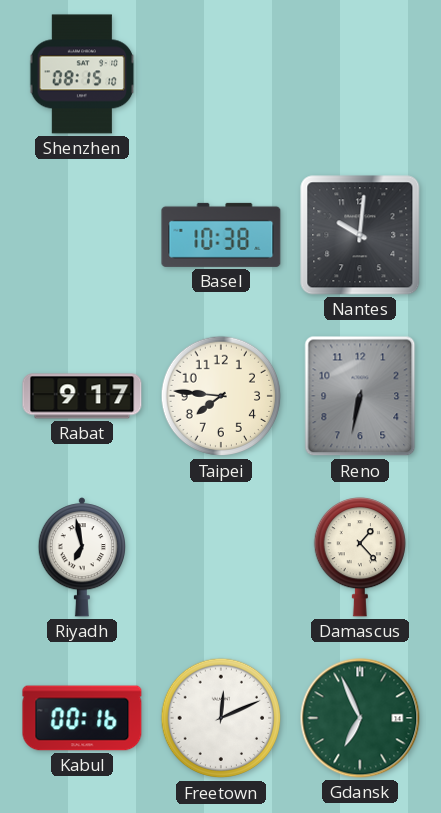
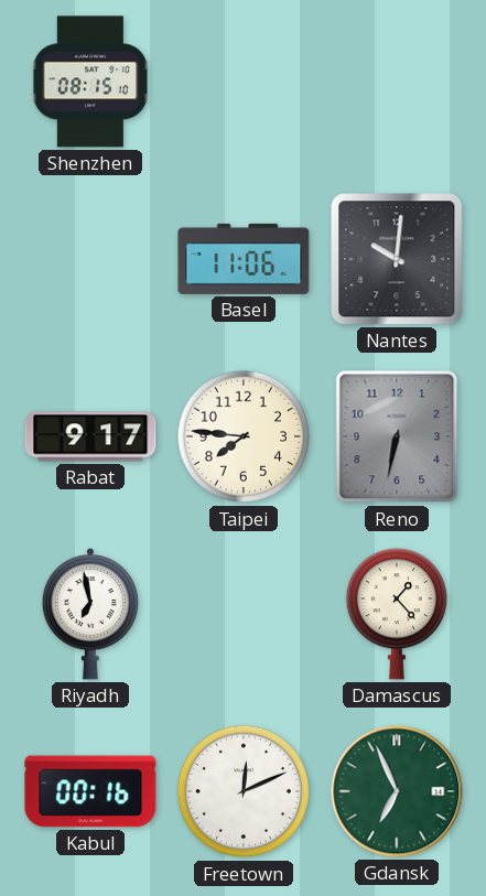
Basel: 10:38 -> 11:06 (244, 259)
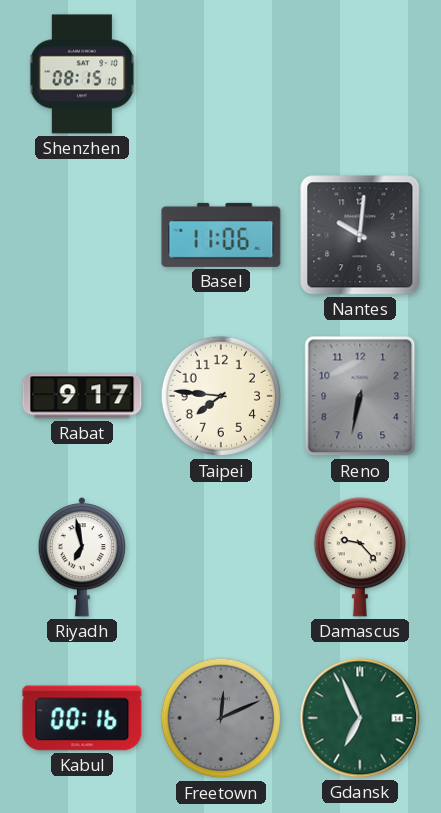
Damascus: 1:23 -> 9:23 (359, 557)
Freetown dial: white -> grey (221, 718)
